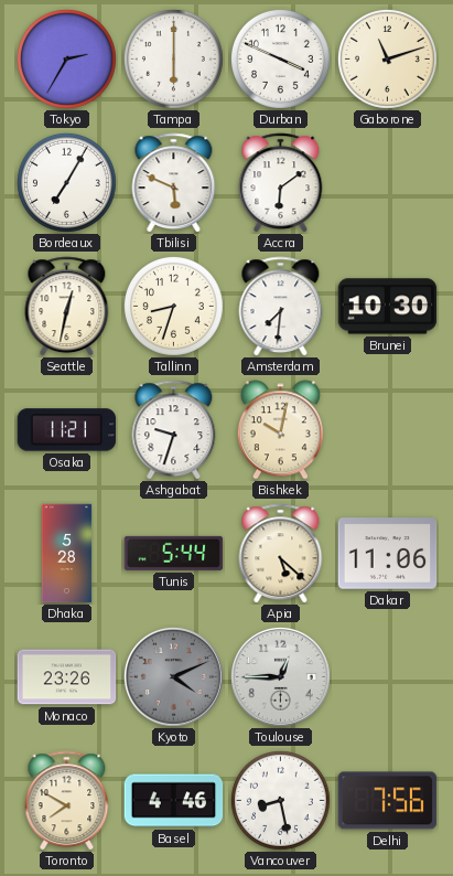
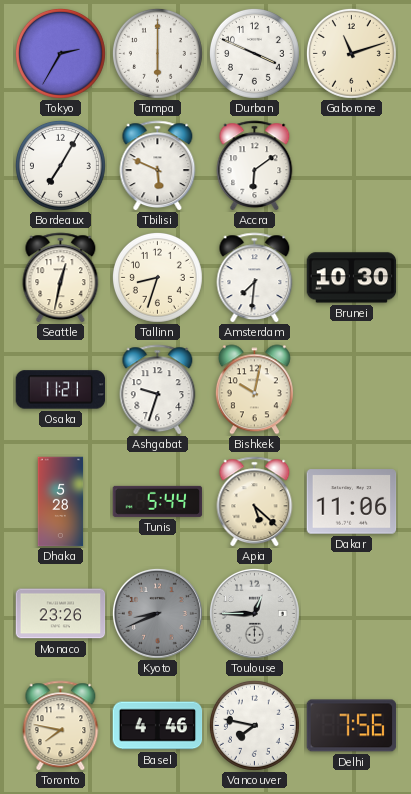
Kyoto: 4:11 -> 8:41 (157, 613)
Toronto: 7:50 -> 7:47 (61, 726)
Vancouver: 8:28 -> 7:47 (254, 725)
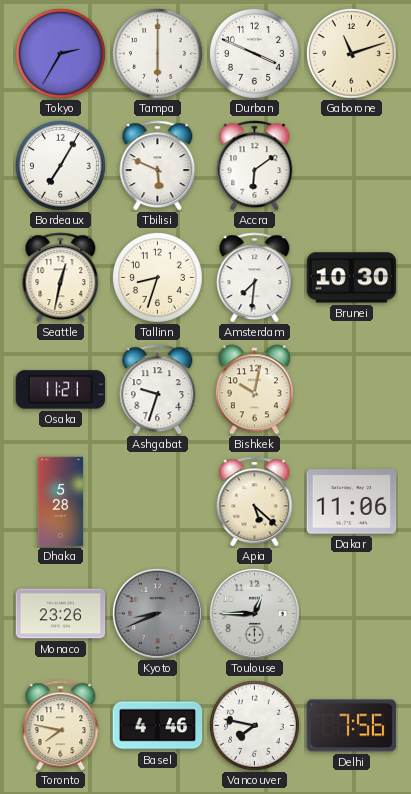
Tunis: 5:44 -> none (158, 501)
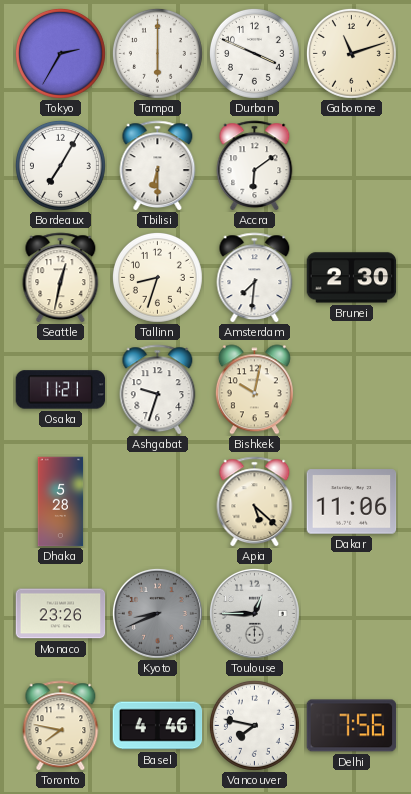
Tbilisi: 5:49 -> 6:30 (158, 166)
Brunei: 10:30 -> 2:30 (352, 278)
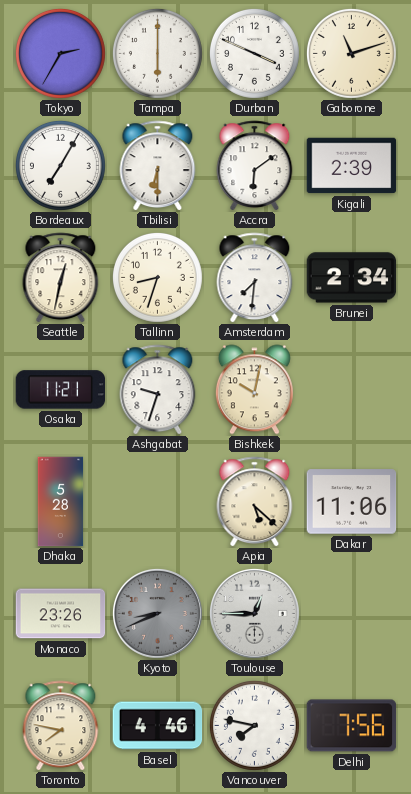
Kigali: none -> 2:39 (352, 166)
Brunei: 2:30 -> 2:34 (352, 278)
